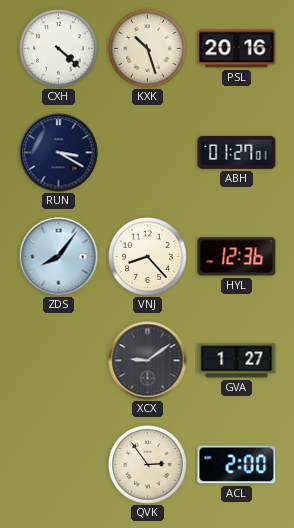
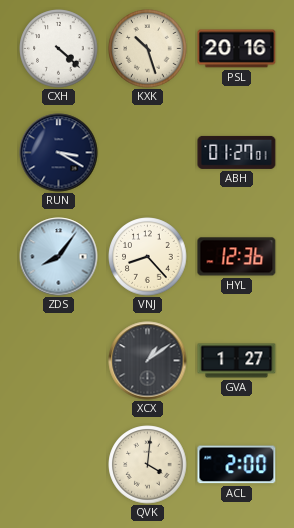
XCX: 9:09 -> 1:09 (148, 361)
QVK: 2:54 -> 4:01 (148, 465)
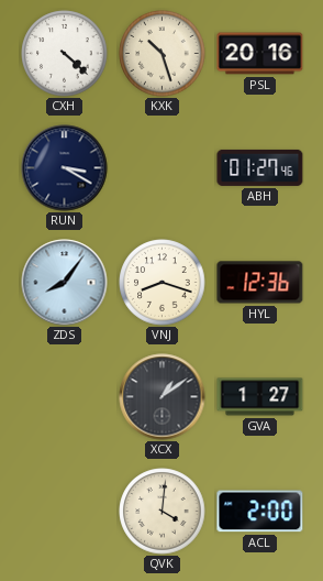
ABH: 01:27:01 -> 01:27:46 (260, 167)
VNJ: 8:23 -> 8:18 (163, 283)
